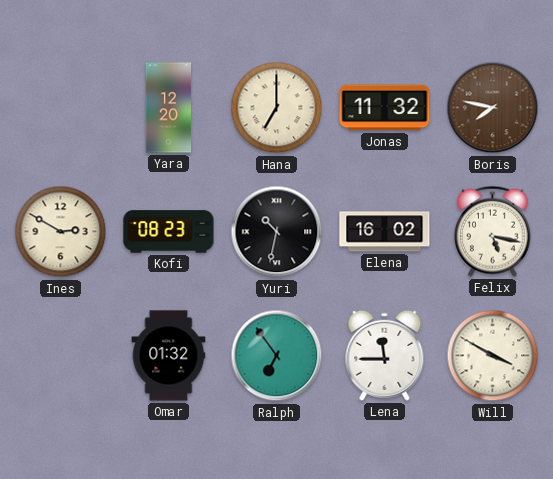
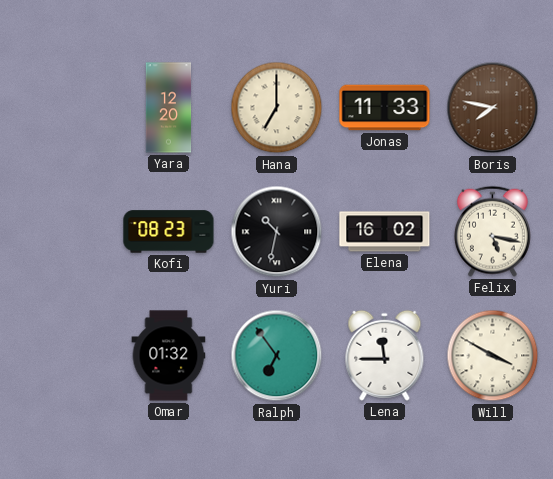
Jonas: 11:32 -> 11:33 (385, 108)
Ines: 2:50 -> none (61, 232)
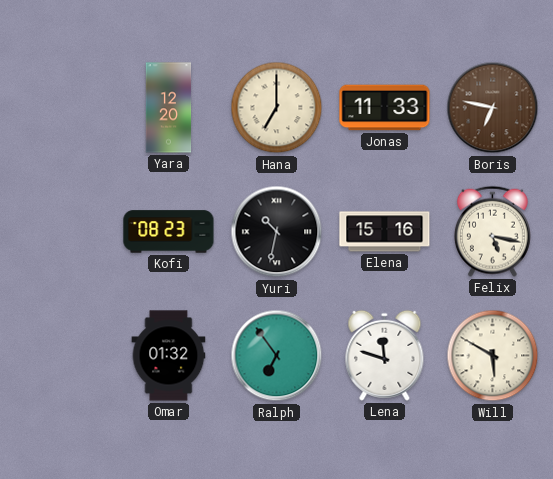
Boris: 7:47 -> 6:47 (493, 108)
Elena: 16:02 -> 15:16 (385, 232)
Lena: 11:45 -> 11:48 (385, 355)
Will: 3:50 -> 5:50 (493, 356)
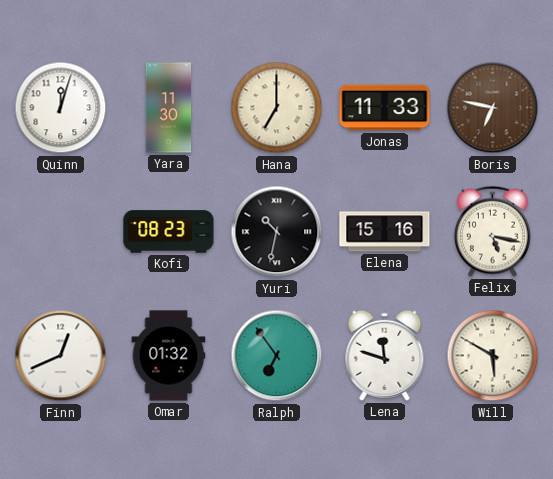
Quinn: none -> 12:03 (61, 108)
Yara: 12:20 -> 11:30 (169, 108)
Finn: none -> 12:41 (61, 356)
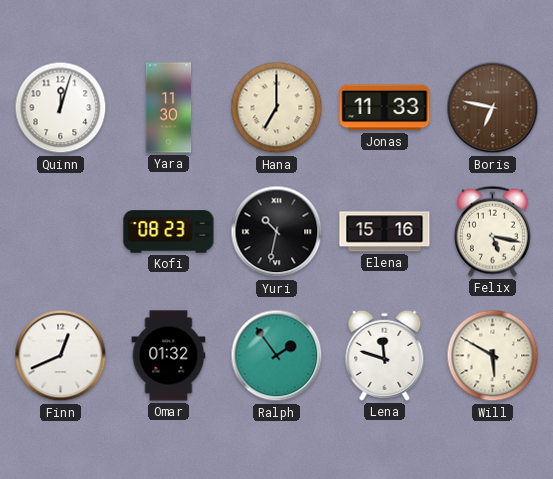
Ralph: 6:54 -> 1:54 (277, 356)
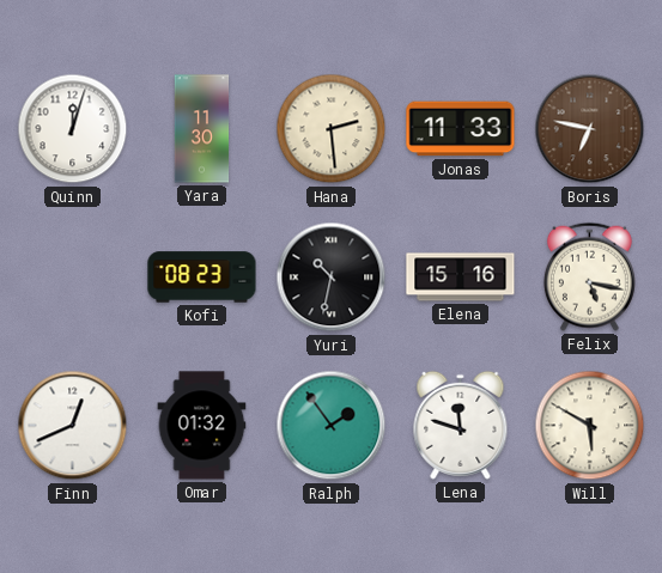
Hana: 7:00 -> 2:29 (332, 129)
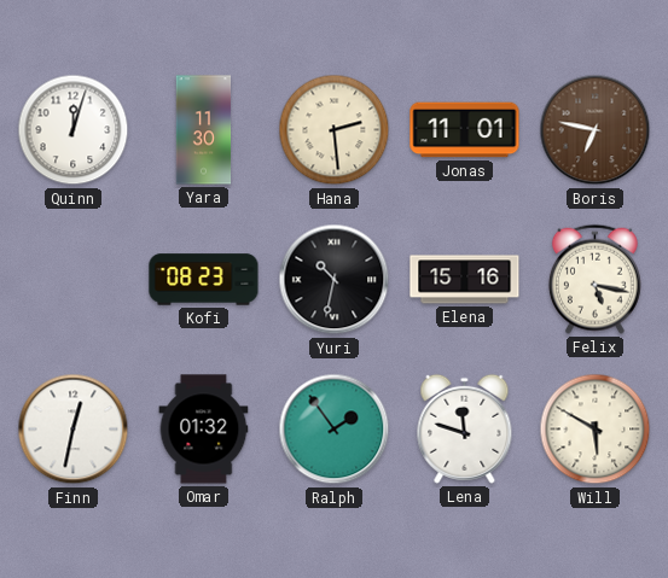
Jonas: 11:33 -> 11:01 (465, 130)
Finn: 12:41 -> 12:32 (74, 430)
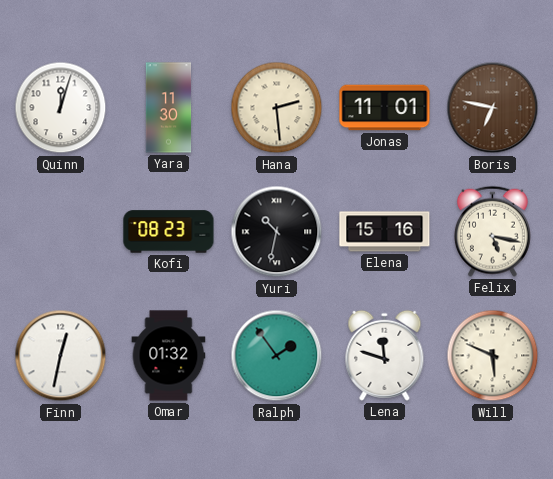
Will: 5:50 -> 5:49 (493, 356)
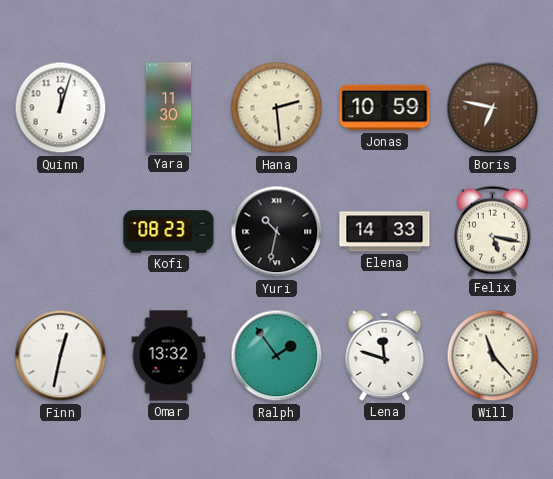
Jonas: 11:01 -> 10:59 (385, 108)
Elena: 15:16 -> 14:33 (385, 232)
Omar: 01:32 -> 13:32 (169, 356)
Will: 5:49 -> 11:23 (493, 356)
